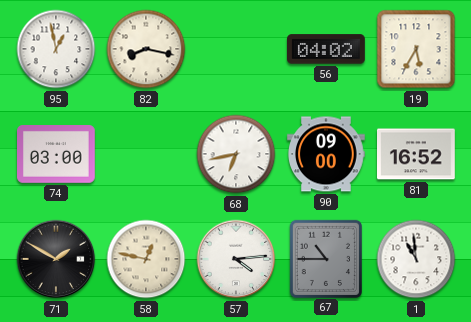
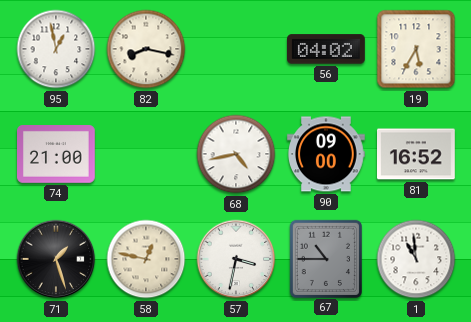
74: 03:00 -> 21:00 (57, 155)
68: 6:43 -> 4:43 (236, 154)
71: 1:50 -> 1:27 (56, 259)
57: 4:14 -> 3:32 (236, 259)
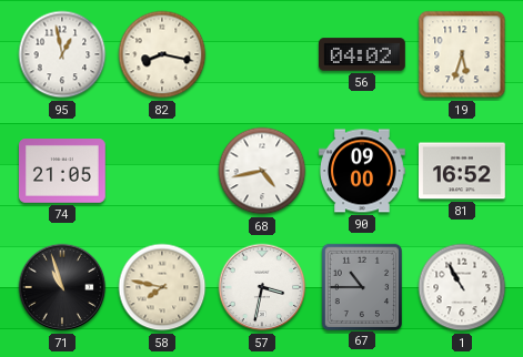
19: 5:35 -> 5:33 (462, 54)
74: 21:00 -> 21:05 (63, 172)
71: 1:27 -> 10:57 (62, 287)
58: 12:47 -> 7:47 (162, 287)
1: 10:59 -> 10:55 (462, 287)
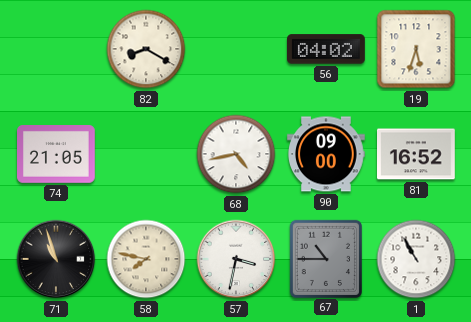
95: 12:58 -> none (62, 54)
82: 8:17 -> 8:20 (146, 49)
